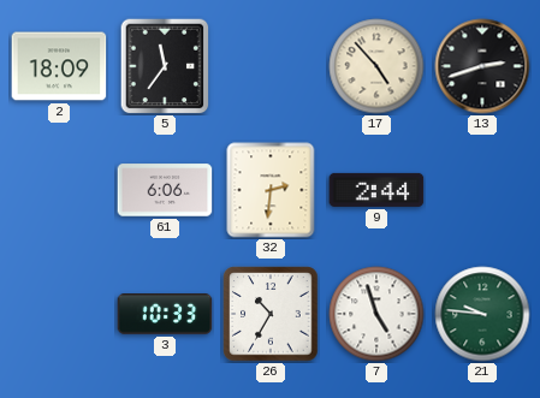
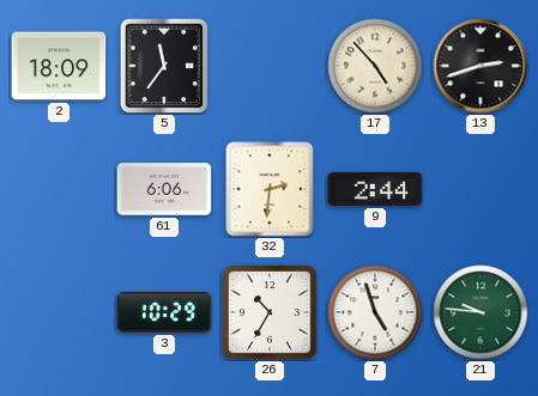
3: 10:33 -> 10:29 (164, 313)
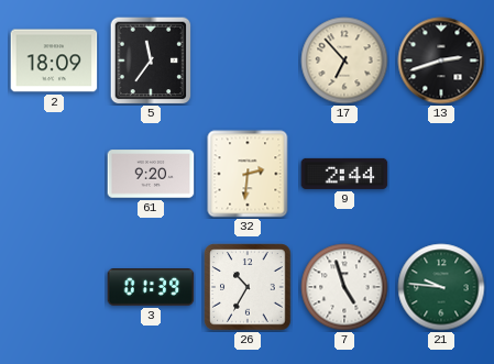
17: 4:53 -> 6:53 (344, 60)
61: 6:06 -> 9:20 (151, 174)
3: 10:29 -> 01:39 (151, 288)
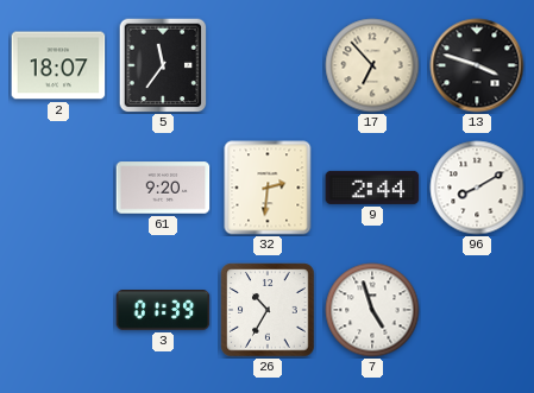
2: 18:09 -> 18:07 (58, 65)
13: 2:42 -> 3:48 (477, 65)
96: none -> 8:10 (477, 188)
21: 9:46 -> none (441, 287)
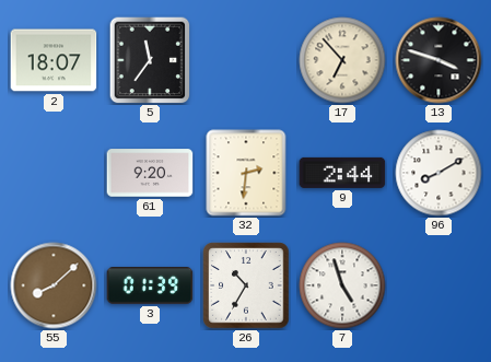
55: none -> 8:08 (54, 285)
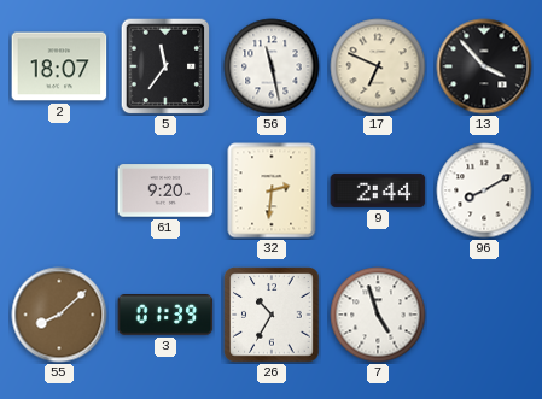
56: none -> 11:28 (272, 66)
17: 6:53 -> 6:49 (378, 66)
13: 3:48 -> 3:53 (484, 66)
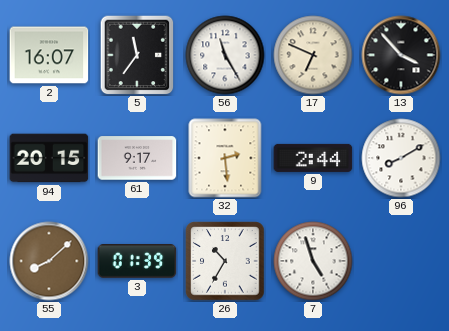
2: 18:07 -> 16:07 (49, 55)
56: 11:28 -> 11:25 (225, 55)
94: none -> 20:15 (49, 158)
61: 9:20 -> 9:17 (137, 158)
32: 2:31 -> 2:29 (225, 158)
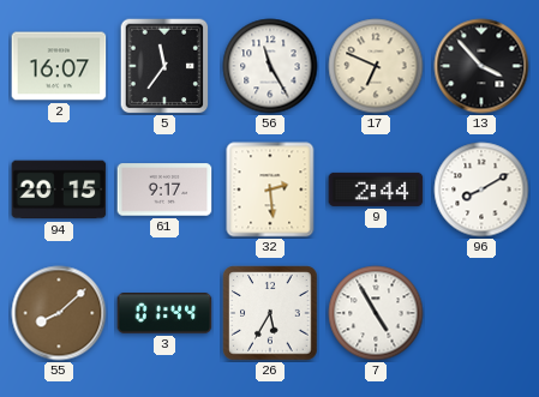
3: 01:39 -> 01:44 (164, 314)
26: 10:35 -> 5:35 (270, 313)
7: 4:57 -> 4:55 (376, 313)
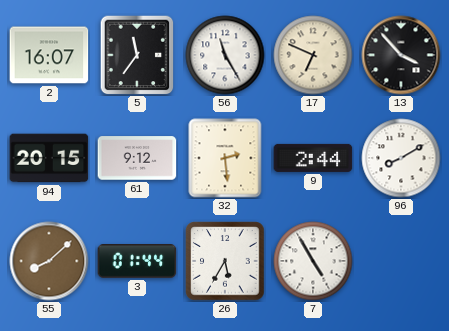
61: 9:17 -> 9:12 (137, 158)
